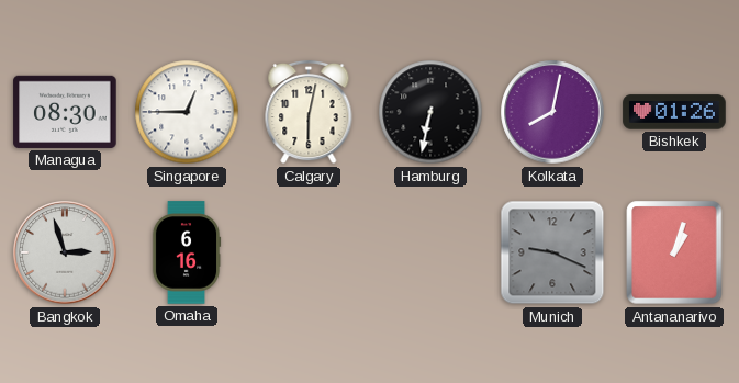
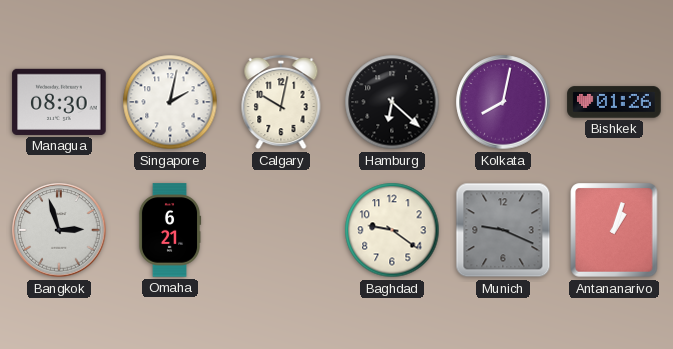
Singapore: 12:45 -> 2:02 (170, 102)
Calgary: 6:02 -> 10:02 (281, 102)
Hamburg: 6:32 -> 6:22 (392, 102)
Omaha: 6:16 -> 6:21 (170, 230)
Baghdad: none -> 9:21 (392, 230)
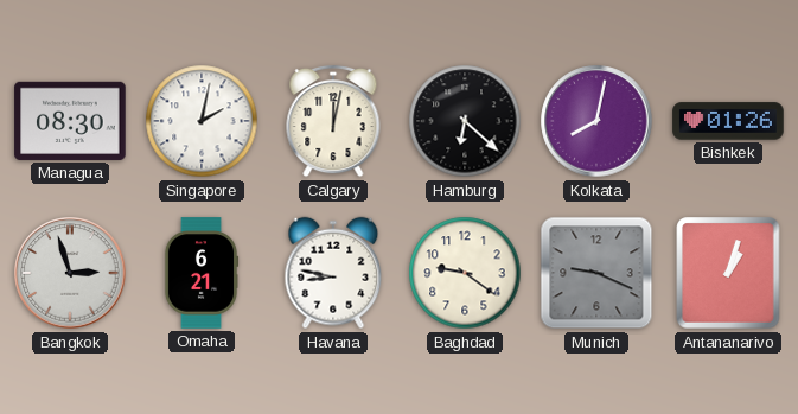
Calgary: 10:02 -> 12:02 (333, 121)
Havana: none -> 8:47 (333, 273)
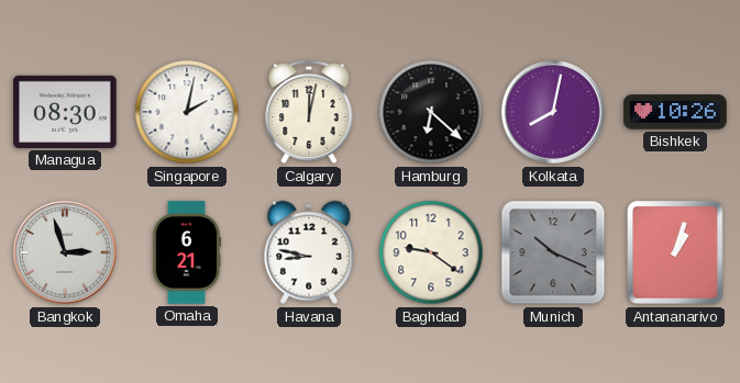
Bishkek: 01:26 -> 10:26 (675, 112)
Munich: 9:19 -> 10:19 (553, 252)
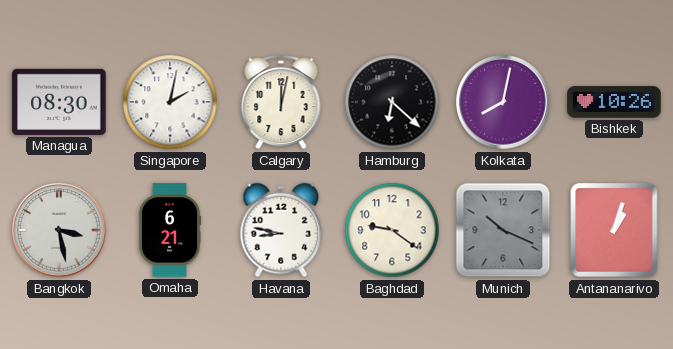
Bangkok: 2:57 -> 3:28 (59, 230)
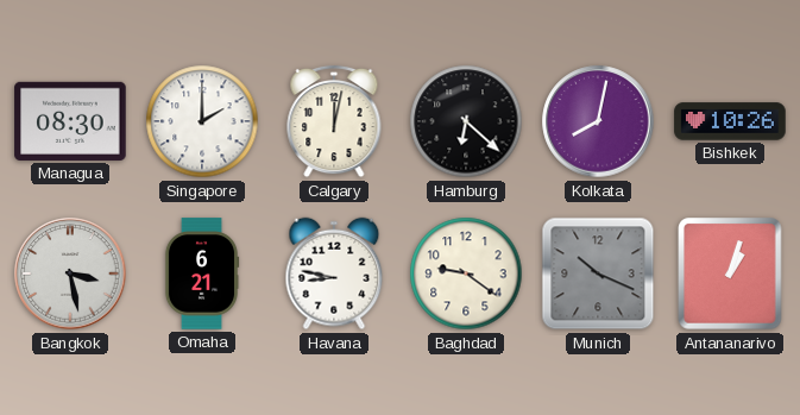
Singapore: 2:02 -> 2:00 (202, 121)
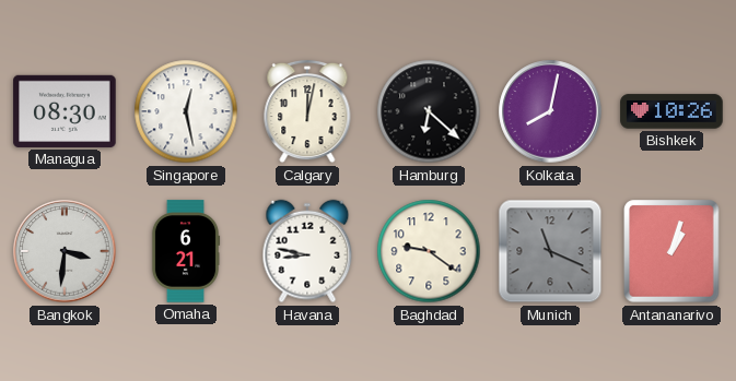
Singapore: 2:00 -> 12:28 (186, 111)
Bangkok: 3:28 -> 3:31 (65, 251)
Munich: 10:19 -> 11:19 (550, 251)
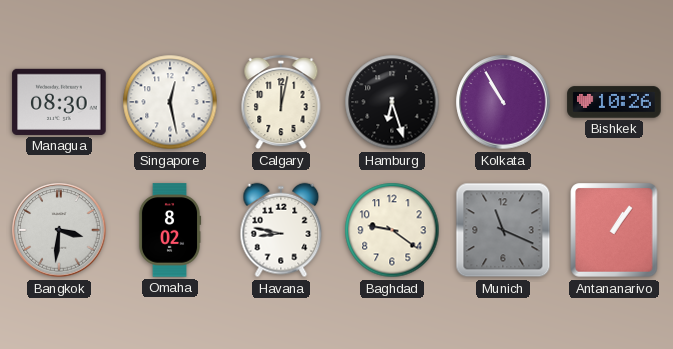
Hamburg: 6:22 -> 6:27 (392, 102)
Kolkata: 8:02 -> 10:55 (503, 102)
Omaha: 6:21 -> 8:02 (170, 230)
Antananarivo: 1:03 -> 1:06 (614, 230)
